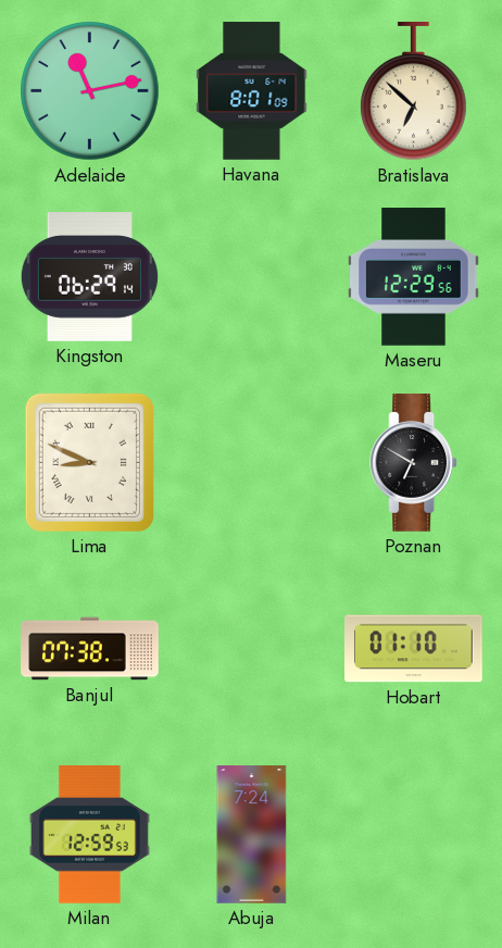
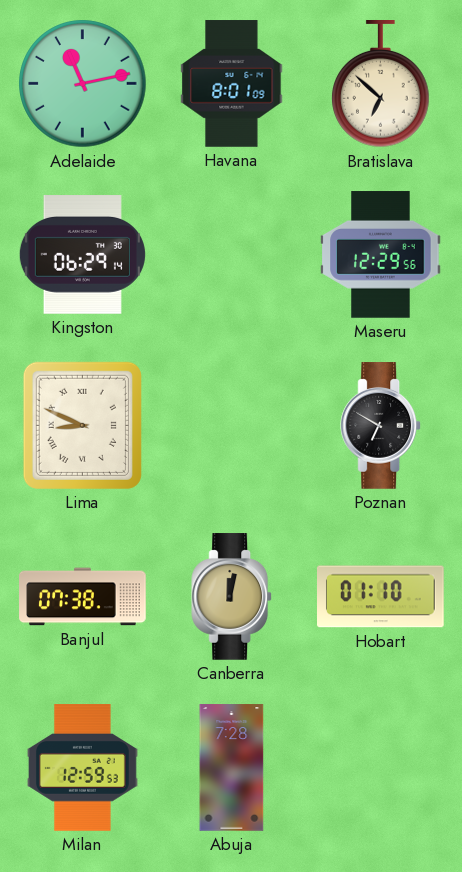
Canberra: none -> 12:02 (232, 597)
Abuja: 7:24 -> 7:28 (232, 768)
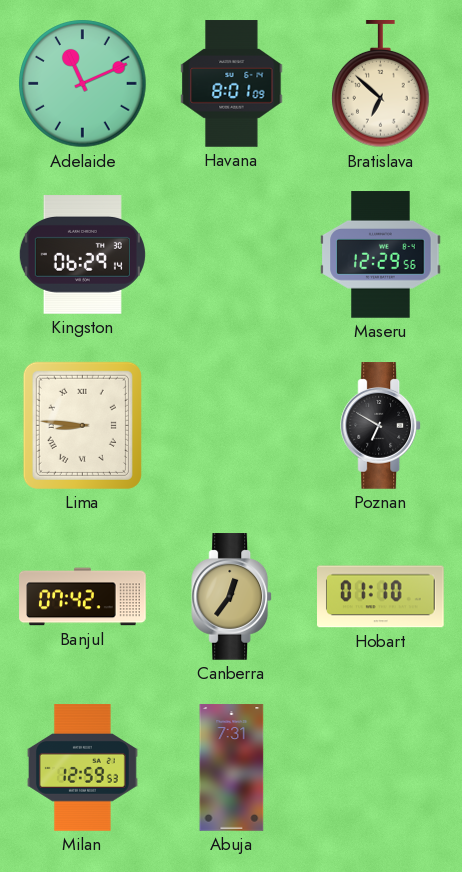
Adelaide: 11:13 -> 11:11 (83, 84)
Lima: 8:49 -> 8:46 (82, 425)
Banjul: 07:38 -> 07:42 (83, 597)
Canberra: 12:02 -> 12:36 (232, 597)
Abuja: 7:28 -> 7:31 (232, 768)
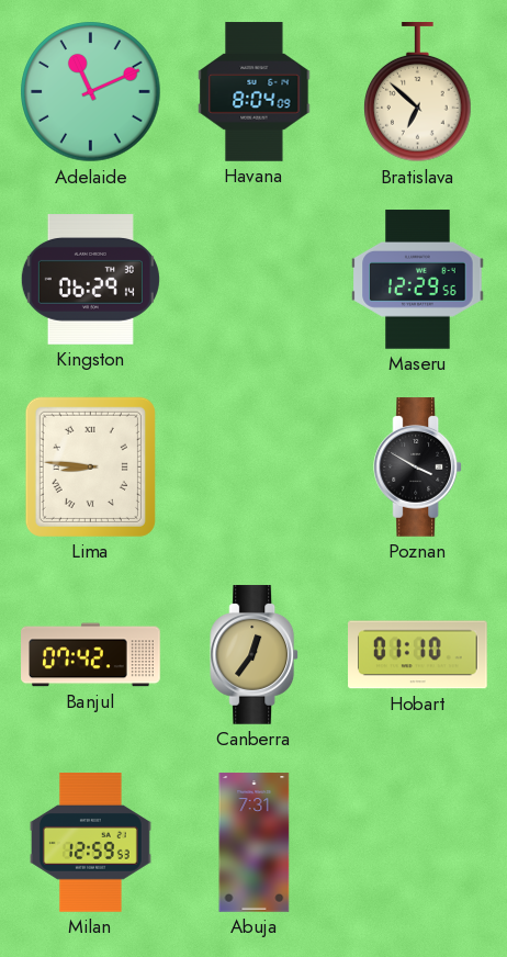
Havana: 8:01 -> 8:04 (255, 92)
Poznan: 6:50 -> 3:50 (418, 468)
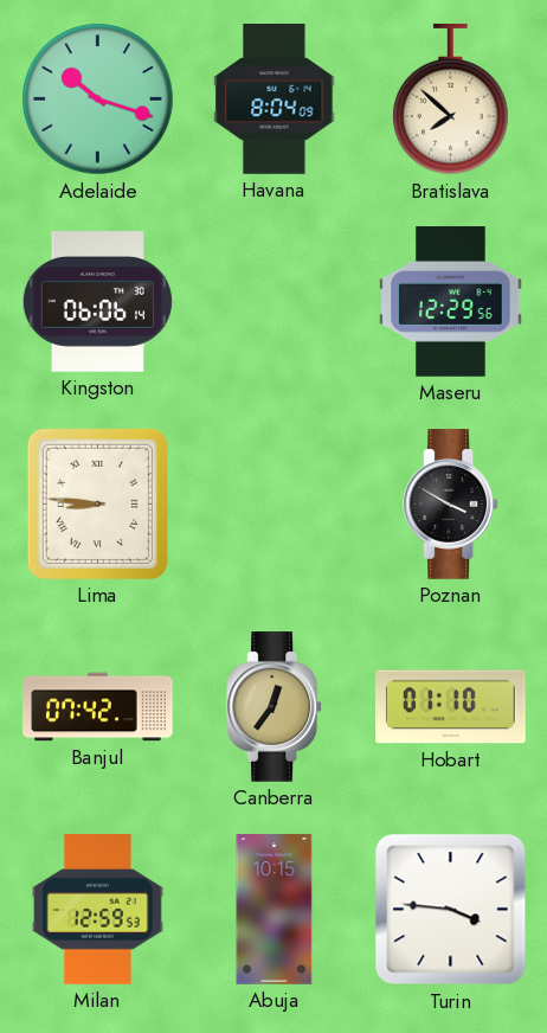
Adelaide: 11:11 -> 10:18 (98, 100)
Bratislava: 6:52 -> 7:52 (451, 101)
Kingston: 06:29 -> 06:06 (97, 302)
Abuja: 7:31 -> 10:15 (275, 910)
Turin: none -> 3:46 (451, 910)
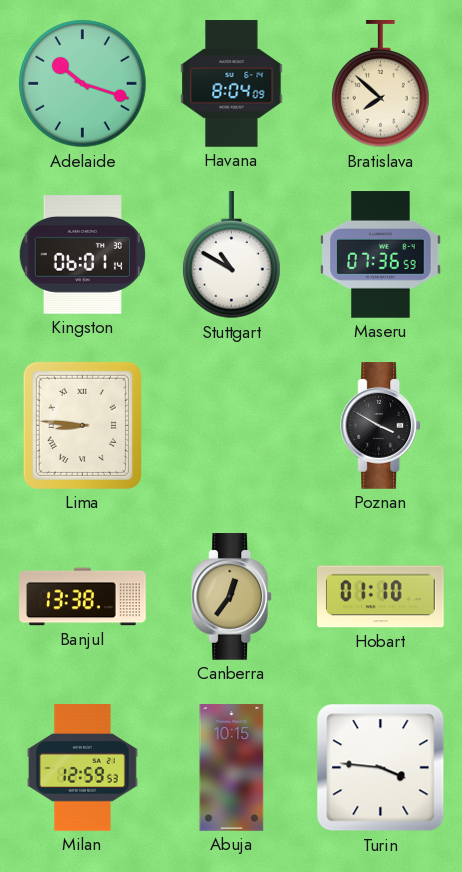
Kingston: 06:06 -> 06:01 (82, 255)
Stuttgart: none -> 10:50 (232, 256)
Maseru: 12:29 -> 07:36 (381, 255)
Banjul: 07:42 -> 13:38 (83, 597)
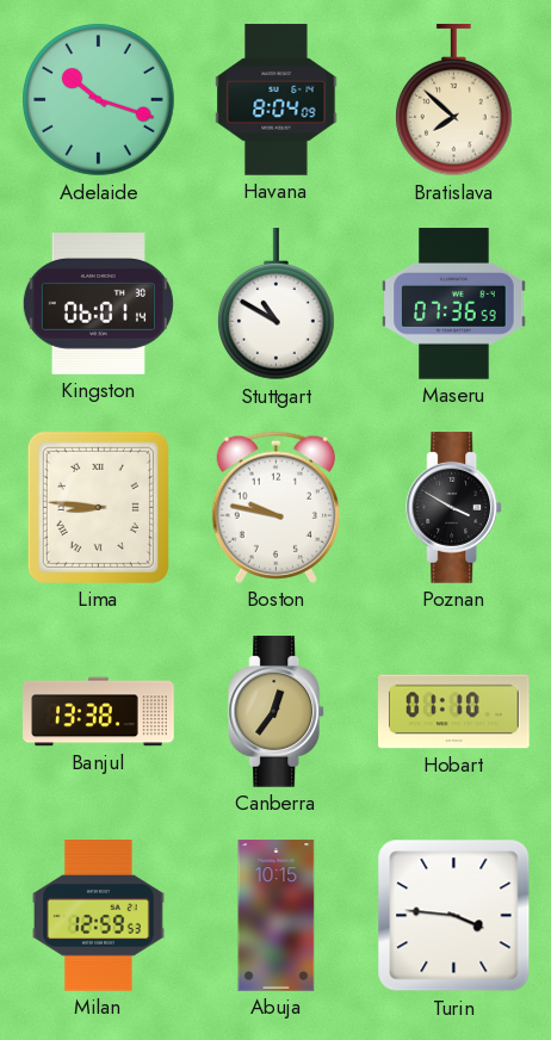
Boston: none -> 9:47 (275, 507)
